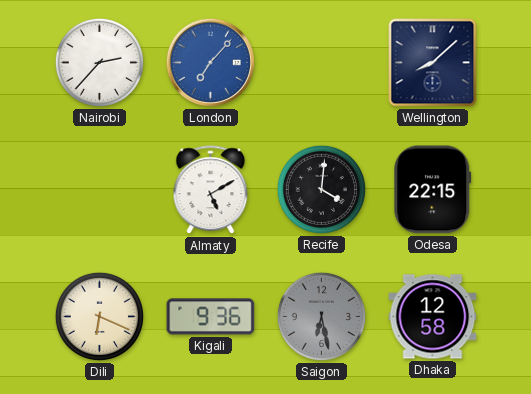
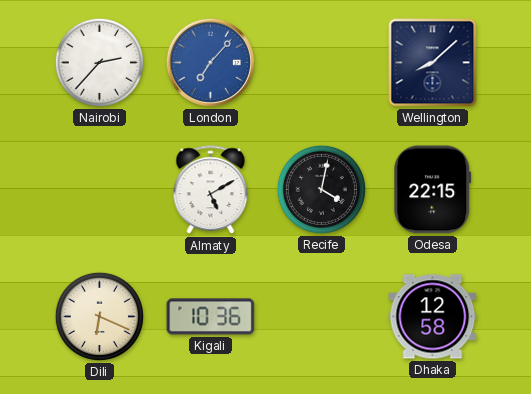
Recife: 4:01 -> 4:02 (321, 189)
Kigali: 9:36 -> 10:36 (211, 317)
Saigon: 6:28 -> none (321, 316)
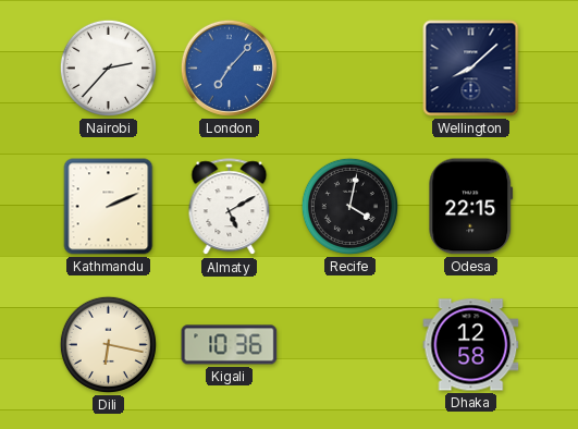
Kathmandu: none -> 2:11 (109, 207)
Dili: 6:19 -> 6:17 (108, 344)
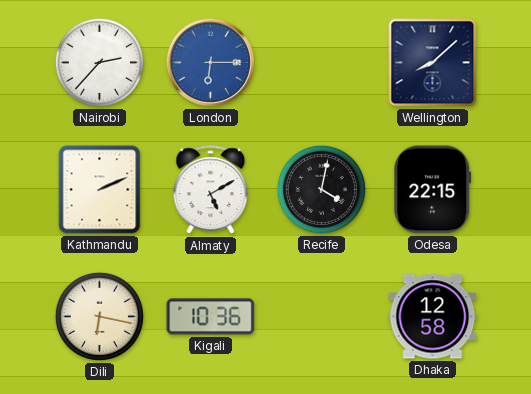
London: 7:07 -> 6:15 (210, 62)
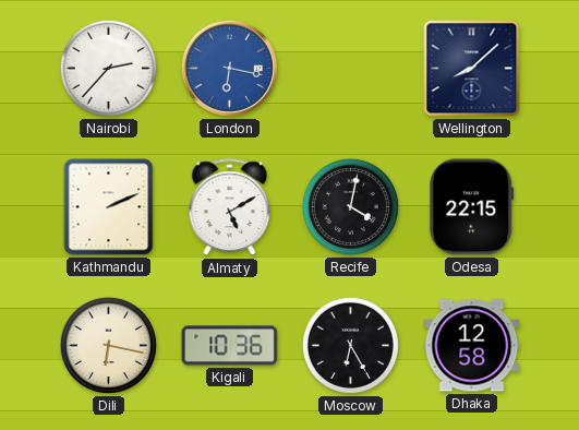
London: 6:15 -> 6:17 (229, 68)
Moscow: none -> 6:25 (350, 345)
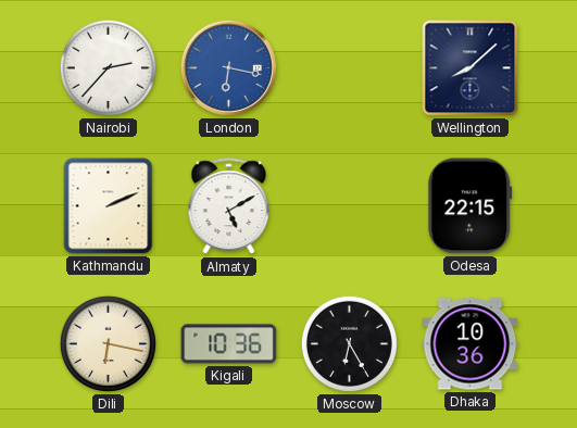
Recife: 4:02 -> none (350, 206)
Dhaka: 12:58 -> 10:36 (471, 344)
